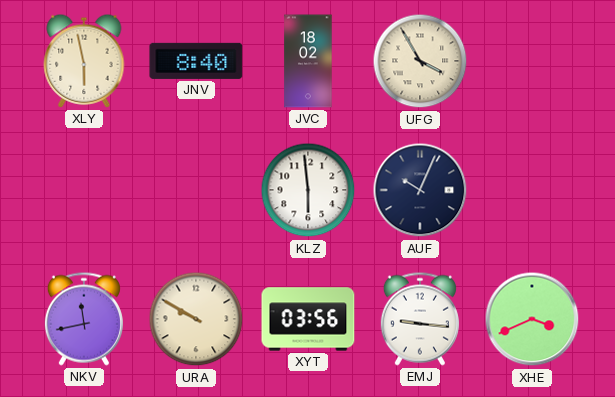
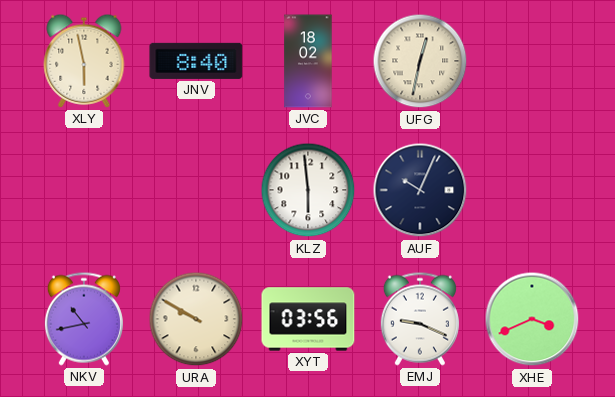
UFG: 3:55 -> 12:32 (420, 61)
NKV: 11:43 -> 10:43 (84, 319)
EMJ: 9:16 -> 9:19 (420, 319)
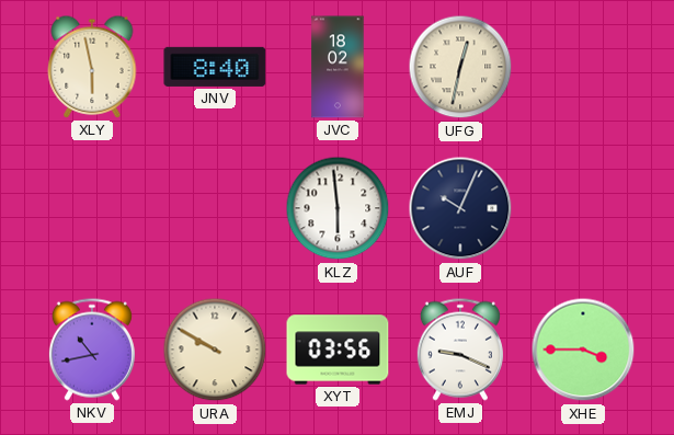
XHE: 3:41 -> 3:45 (583, 350)
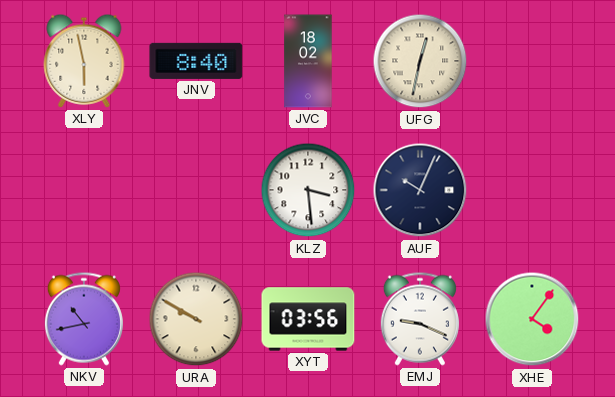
KLZ: 5:59 -> 3:29 (308, 190)
XHE: 3:45 -> 4:06 (532, 319)
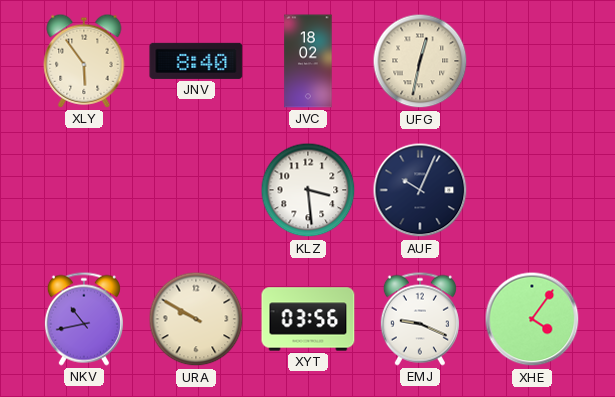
XLY: 5:58 -> 5:54 (84, 61)
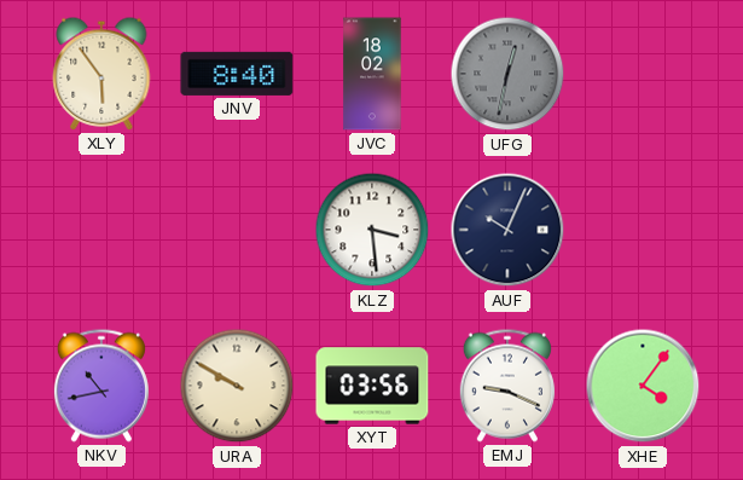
UFG dial: cream -> grey (507, 74)
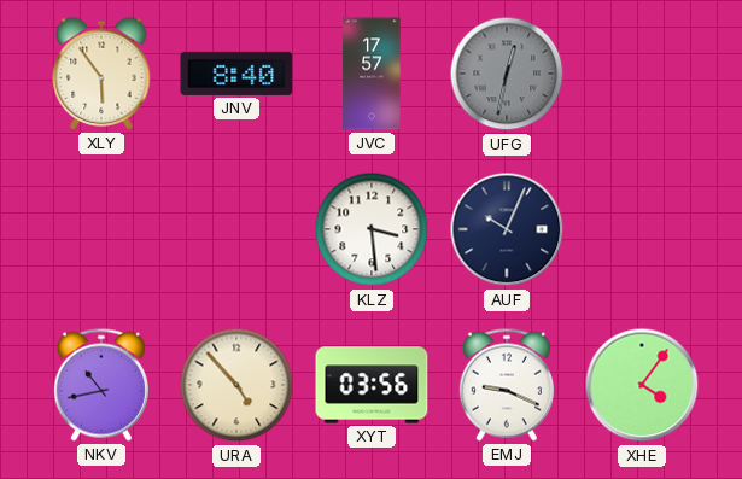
JVC: 18:02 -> 17:57 (372, 74)
URA: 9:50 -> 4:53 (236, 385)
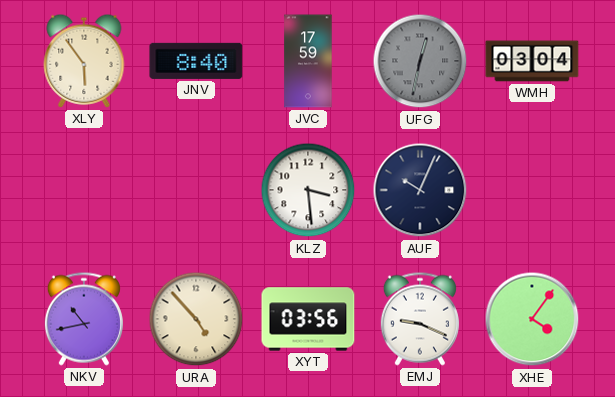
JVC: 17:57 -> 17:59 (308, 61)
WMH: none -> 03:04 (532, 61)
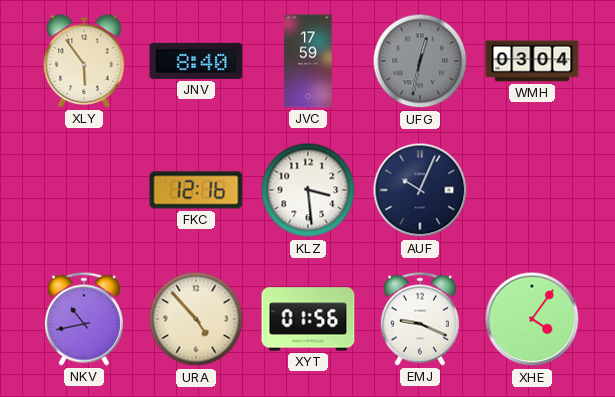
FKC: none -> 12:16 (196, 190)
XYT: 03:56 -> 01:56 (308, 319)
